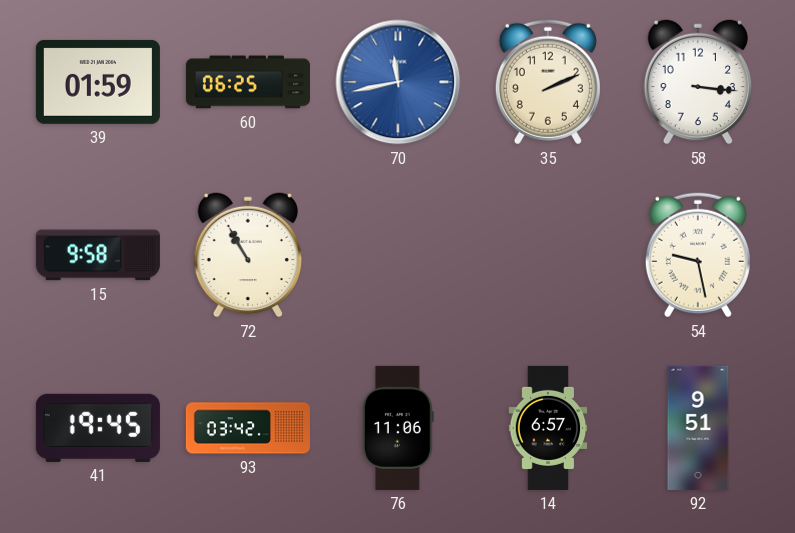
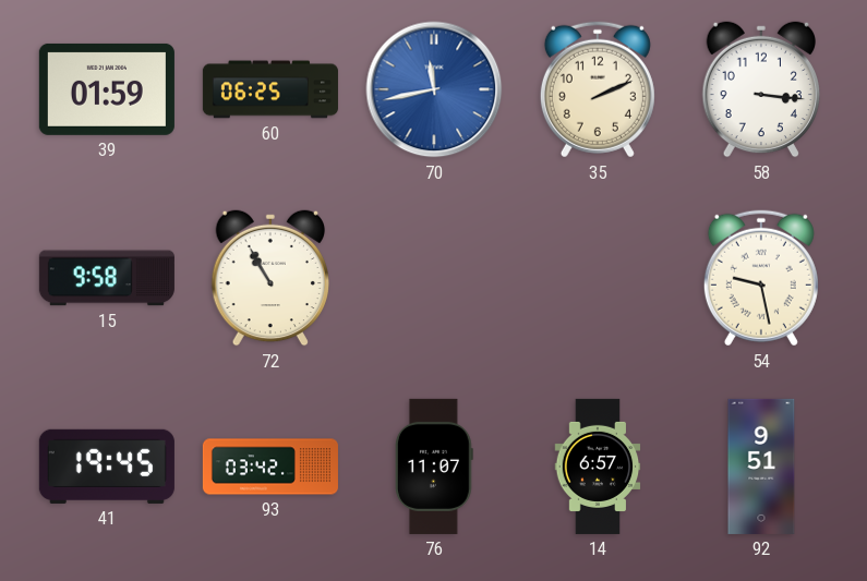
76: 11:06 -> 11:07 (434, 467)
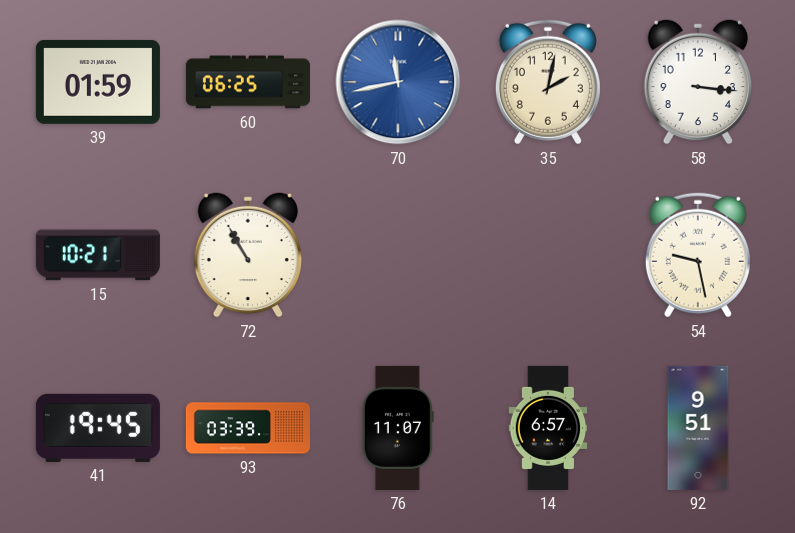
35: 2:11 -> 2:02 (548, 82)
15: 9:58 -> 10:21 (98, 255)
93: 03:42 -> 03:39 (248, 428)
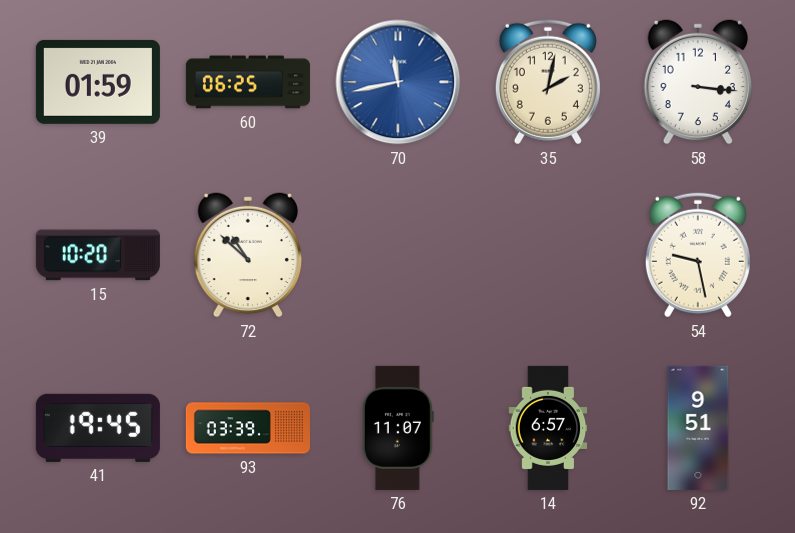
15: 10:21 -> 10:20 (98, 255)
72: 10:55 -> 10:52 (247, 255)
